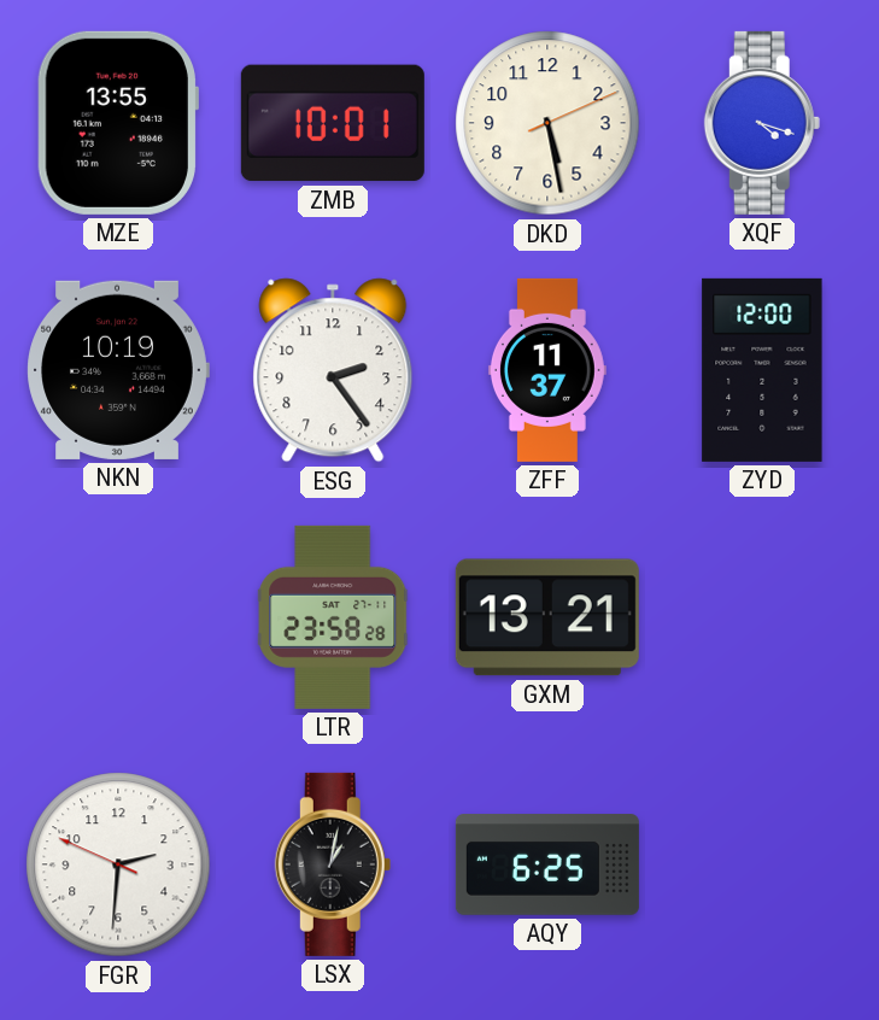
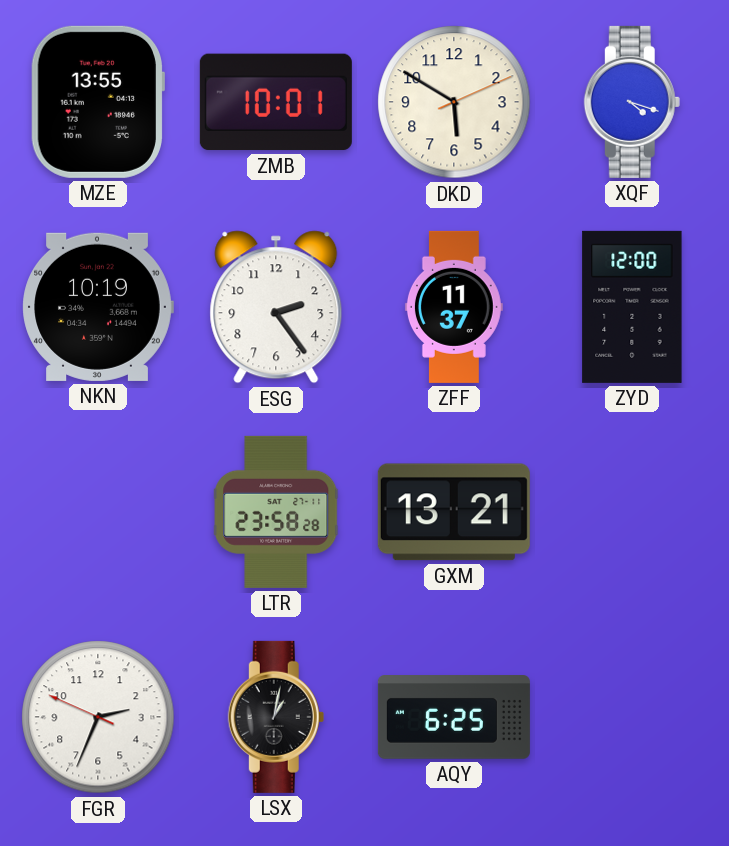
DKD: 5:28 -> 5:50 (454, 102)
FGR: 2:30 -> 2:33 (98, 717)
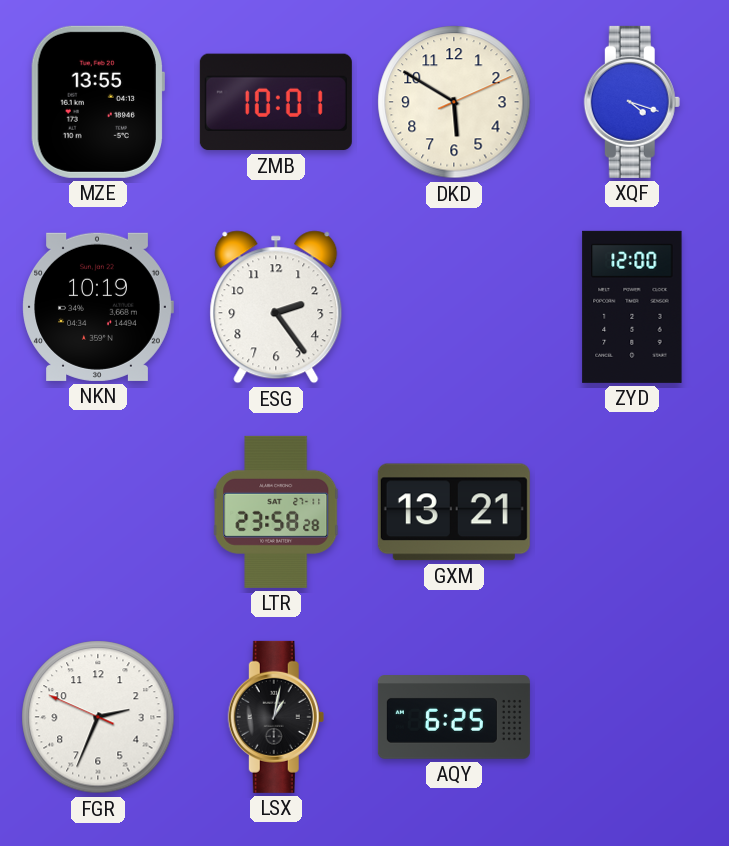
ZFF: 11:37 -> none (454, 307)
